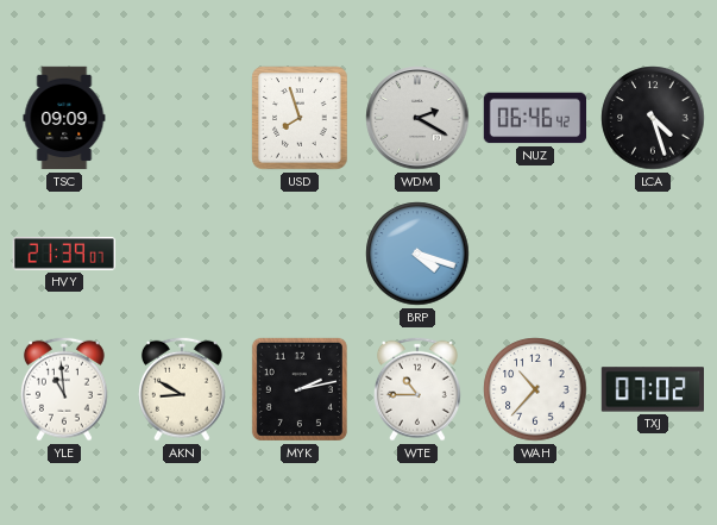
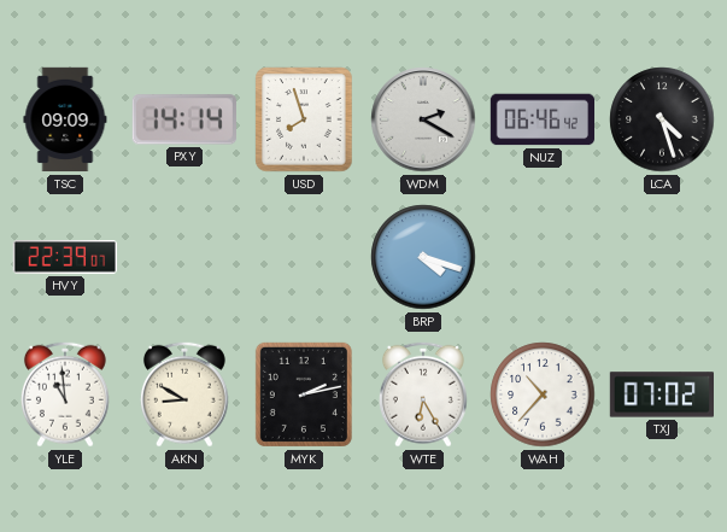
PXY: none -> 14:14 (184, 119)
HVY: 21:39 -> 22:39 (64, 258)
WTE: 10:45 -> 6:25 (423, 394)
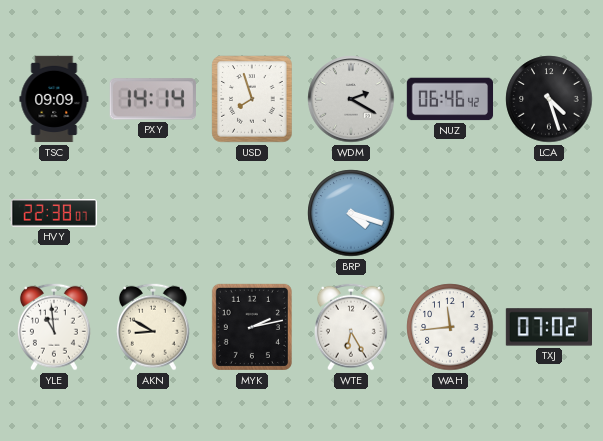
HVY: 22:39 -> 22:38 (53, 214)
WAH: 10:37 -> 11:44 (450, 327)
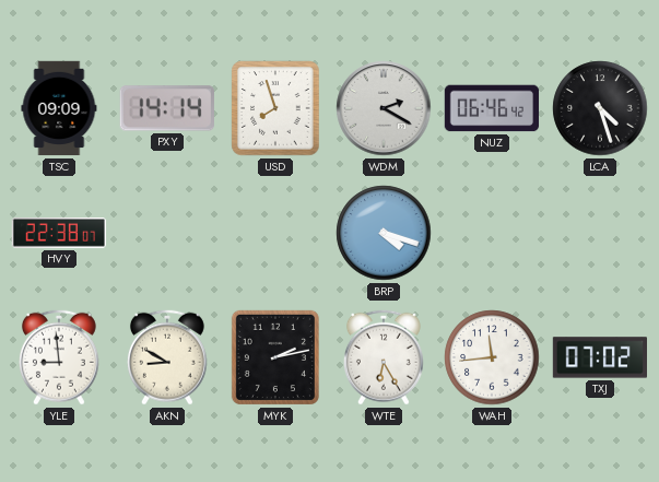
YLE: 10:59 -> 8:59 (59, 357)
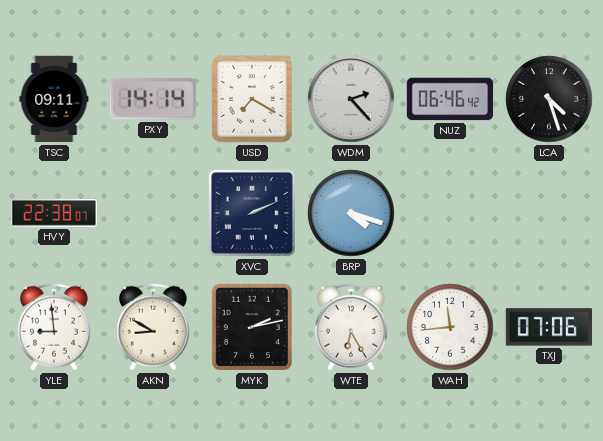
TSC: 09:09 -> 09:11 (54, 99)
USD: 7:57 -> 7:20 (252, 99)
WDM: 2:20 -> 2:23 (351, 99)
XVC: none -> 2:11 (252, 213)
TXJ: 07:02 -> 07:06 (548, 327)
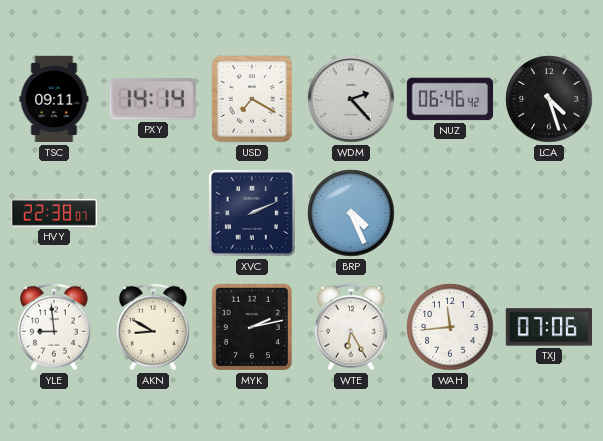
BRP: 4:18 -> 4:26 (351, 213)
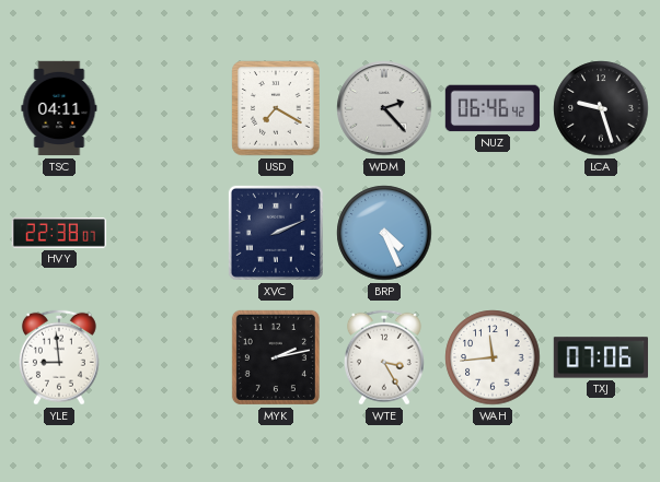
TSC: 09:11 -> 04:11 (59, 108)
PXY: 14:14 -> none (153, 99)
LCA: 4:27 -> 9:27 (601, 108)
AKN: 8:50 -> none (153, 327)
WTE: 6:25 -> 3:25 (384, 357)
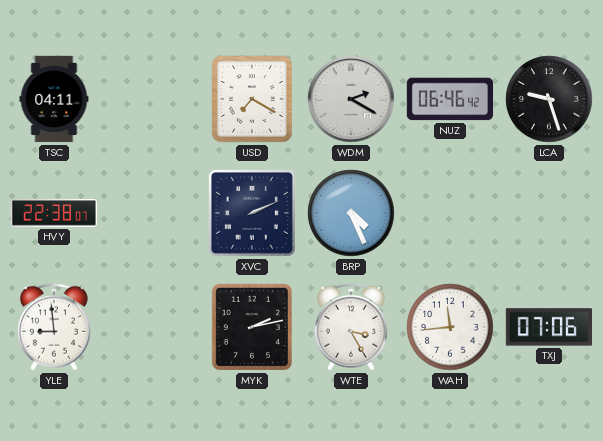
WDM: 2:23 -> 2:20 (351, 99)
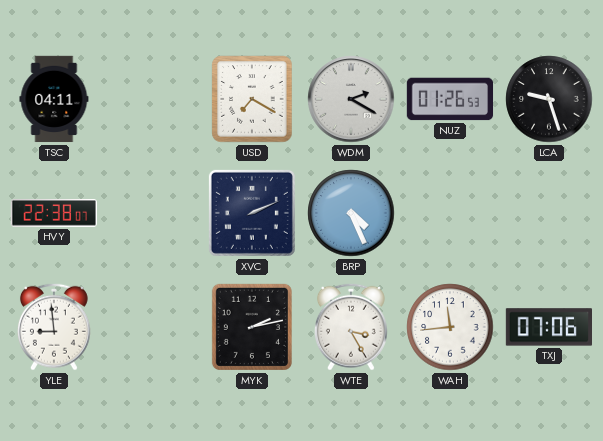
NUZ: 06:46 -> 01:26 (450, 99)
